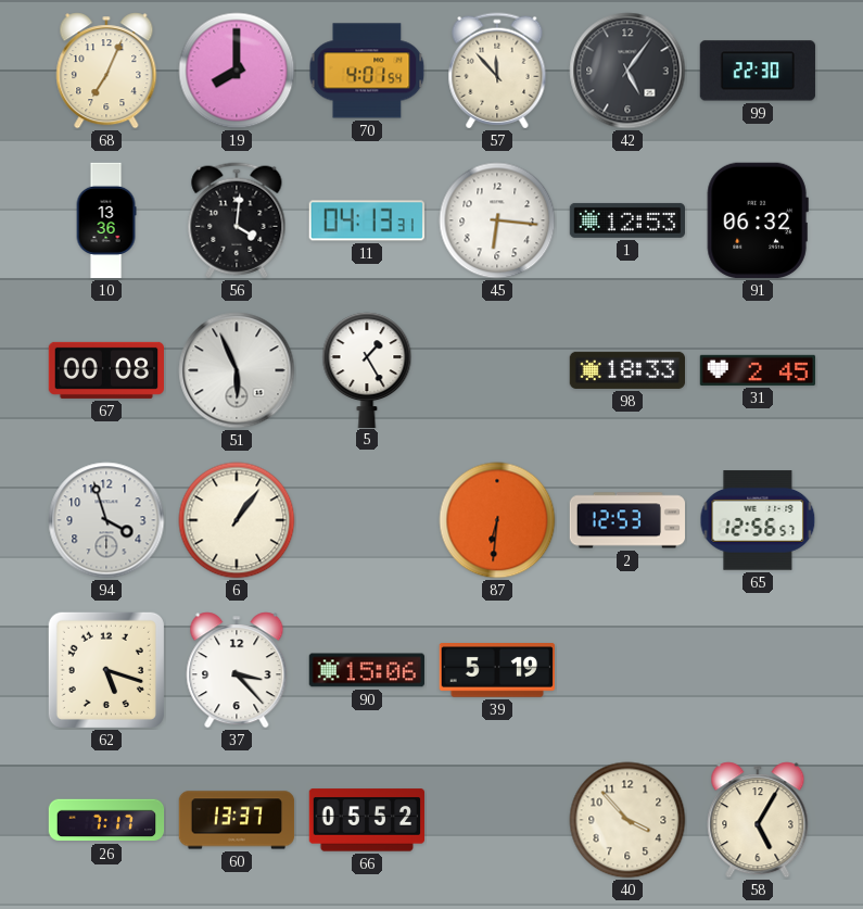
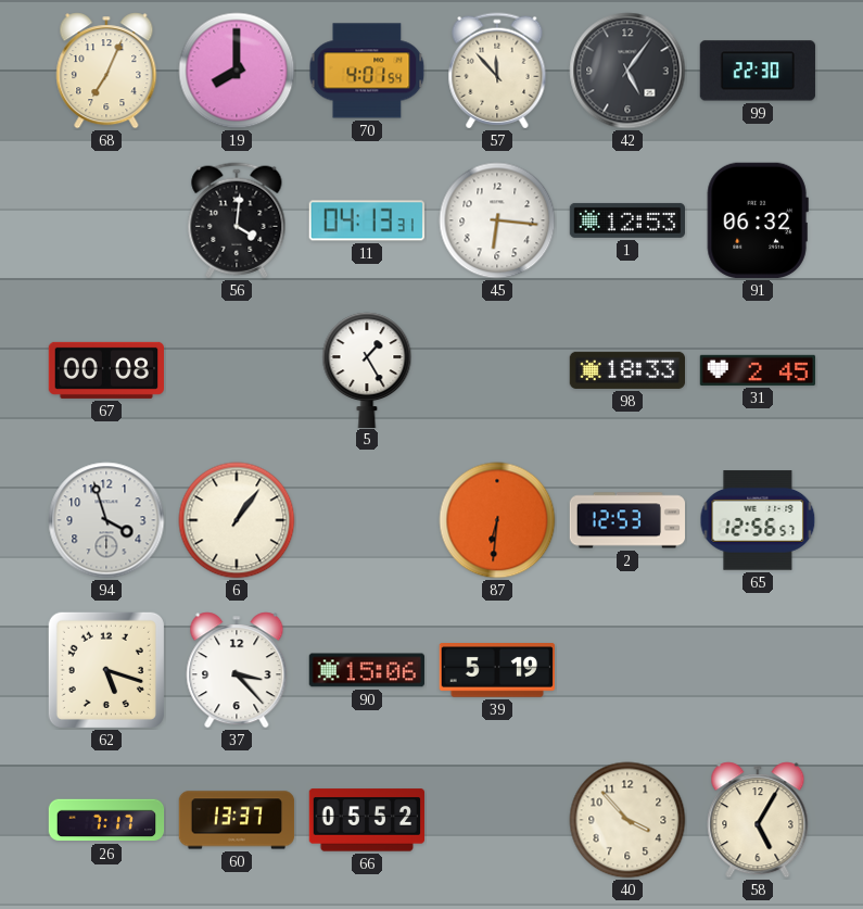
10: 13:36 -> none (106, 220)
51: 5:56 -> none (237, 370)
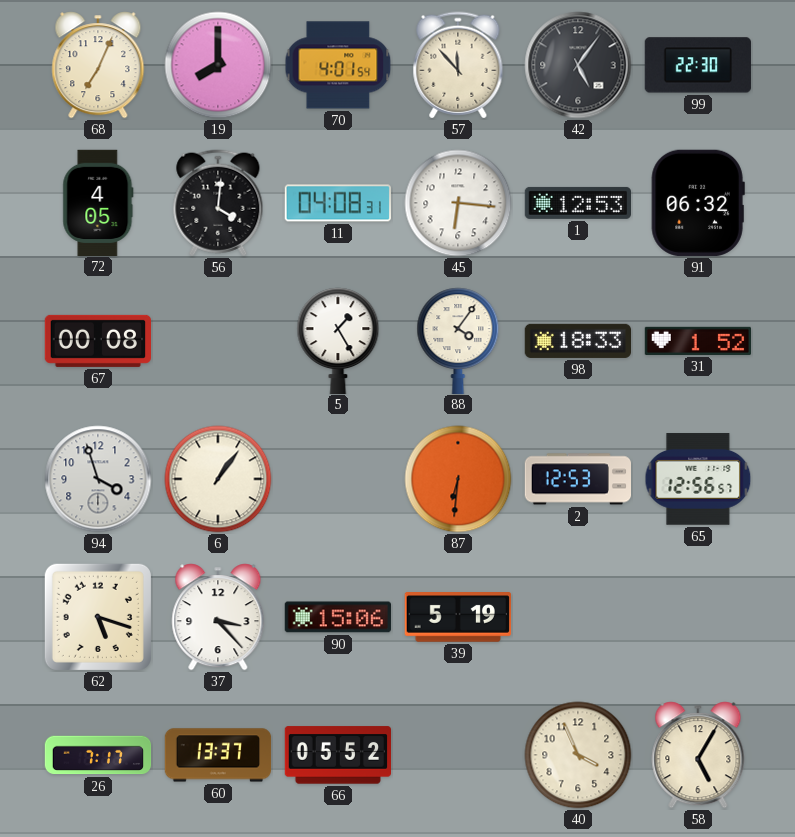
72: none -> 4:05 (98, 202)
11: 04:13 -> 04:08 (338, 203)
88: none -> 4:06 (458, 340)
31: 2:45 -> 1:52 (697, 341)
40: 3:53 -> 3:56 (578, 755)
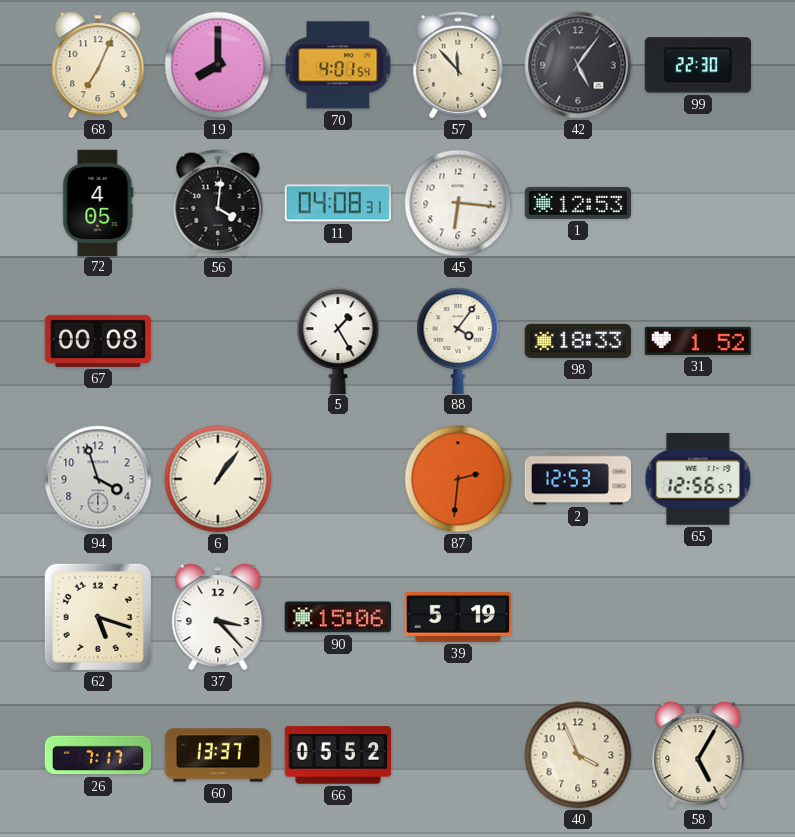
91: 06:32 -> none (698, 203)
87: 6:31 -> 2:31 (458, 479)
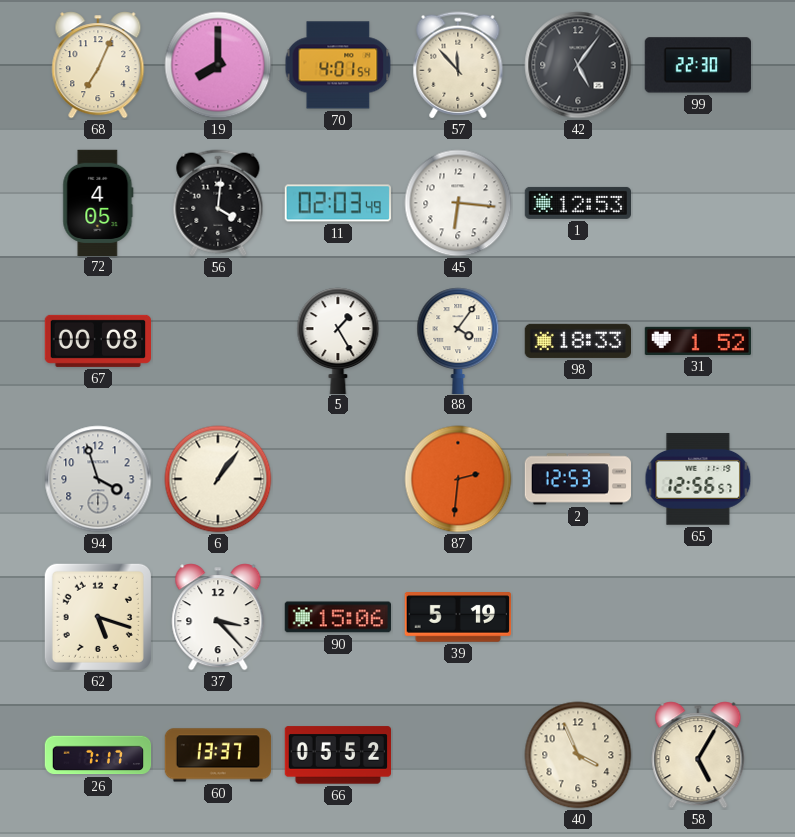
11: 04:08 -> 02:03 (338, 203)
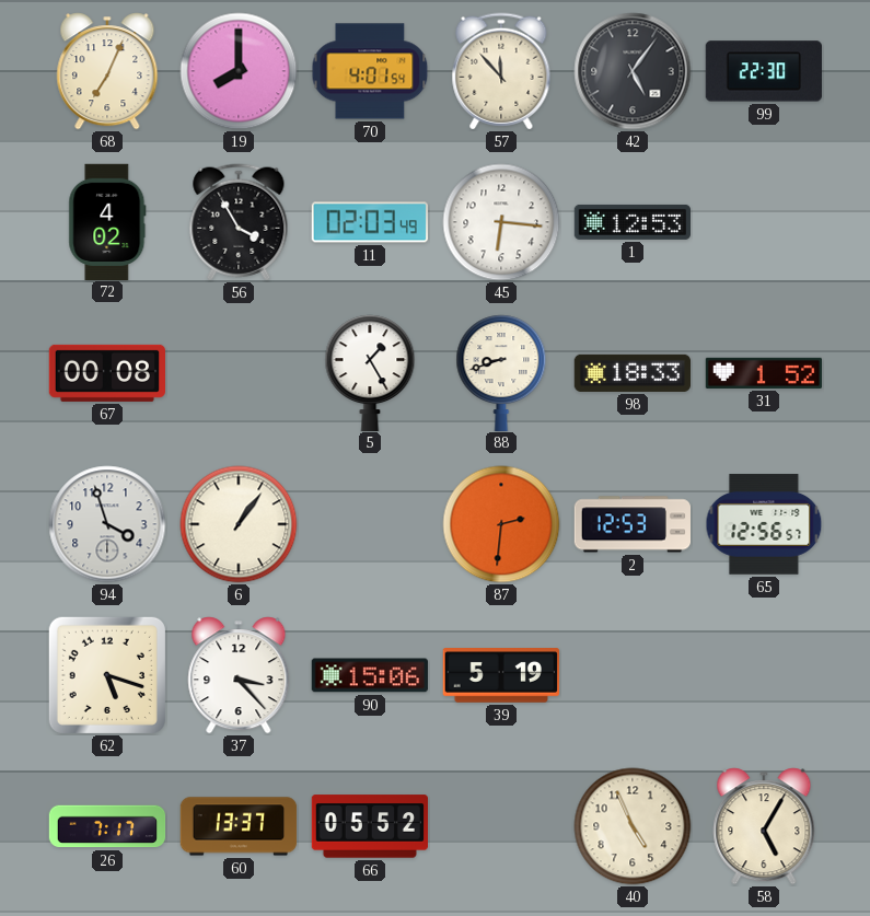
72: 4:05 -> 4:02 (107, 221)
56: 4:01 -> 3:55 (239, 222)
88: 4:06 -> 8:42 (501, 372)
40: 3:56 -> 4:56 (633, 826)
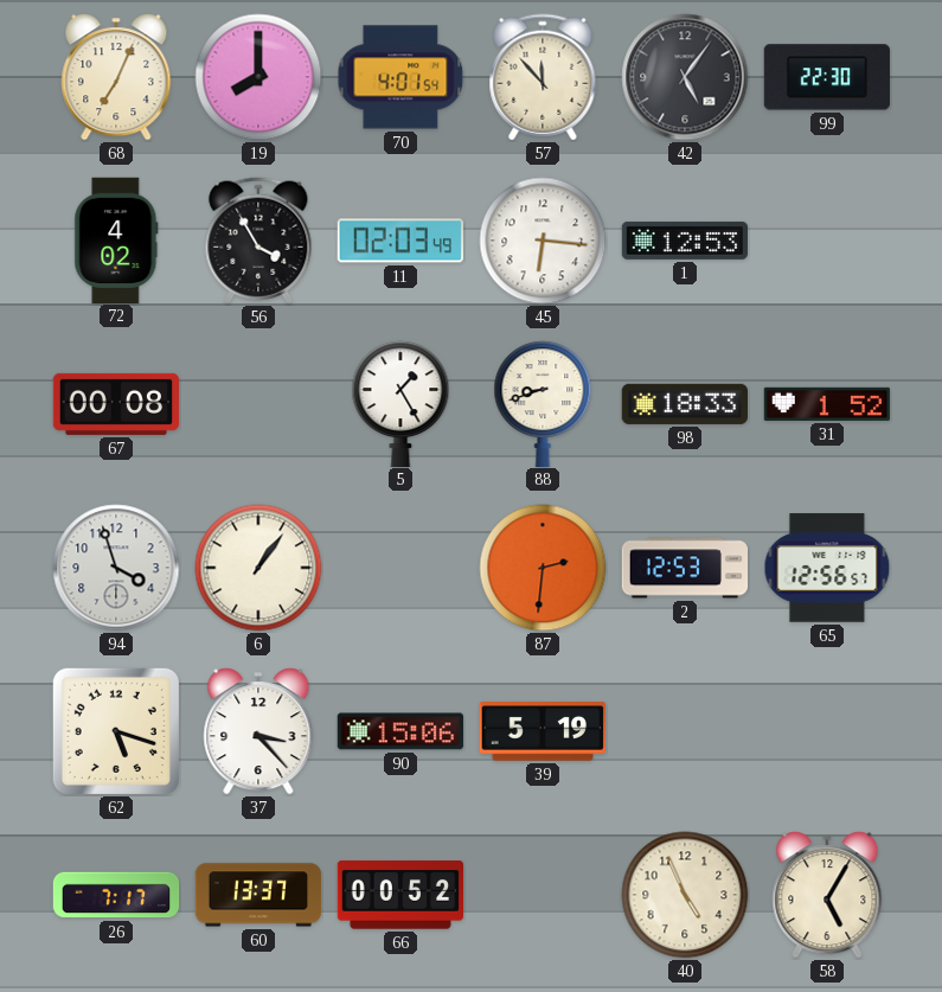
66: 05:52 -> 00:52 (399, 895)
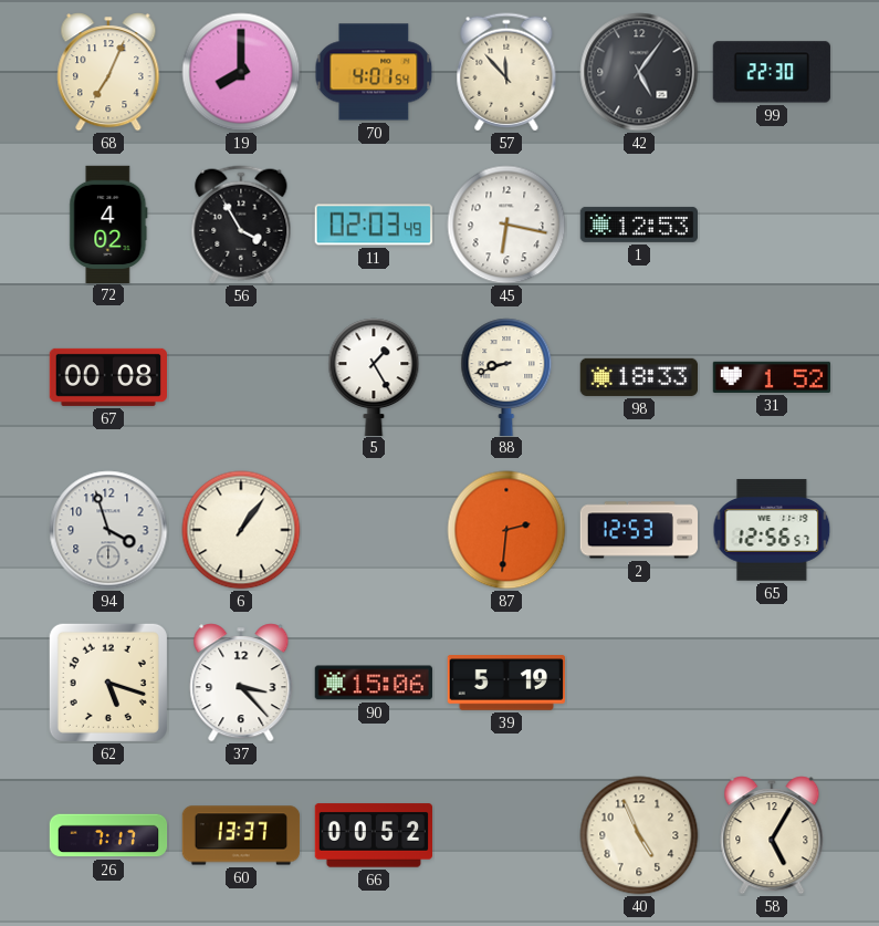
45: 6:16 -> 6:17 (506, 225)
